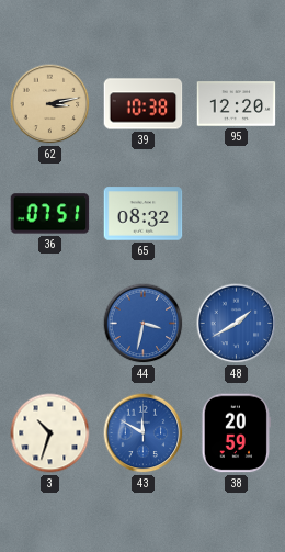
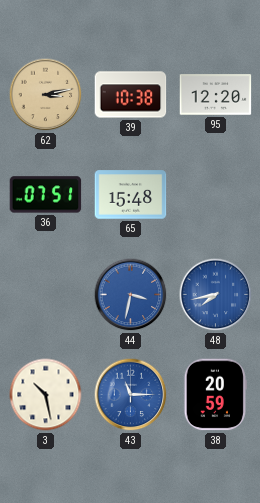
65: 08:32 -> 15:48 (131, 195)
48: 1:40 -> 7:43 (216, 295)
3: 10:33 -> 10:28 (46, 395)
43: 11:50 -> 11:15 (131, 395)
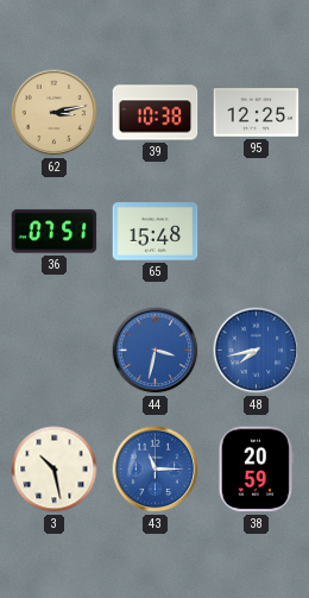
95: 12:20 -> 12:25 (257, 113)
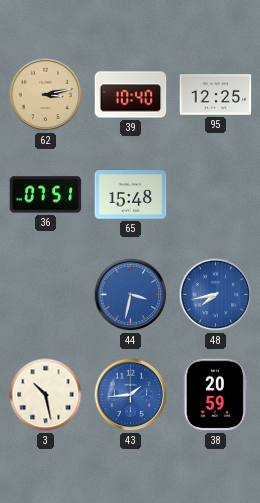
39: 10:38 -> 10:40 (131, 95)
43: 11:15 -> 1:44 (131, 395)
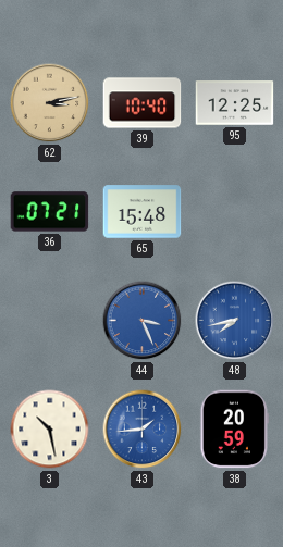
36: 07:51 -> 07:21 (50, 212)
44: 3:32 -> 3:26 (143, 321)
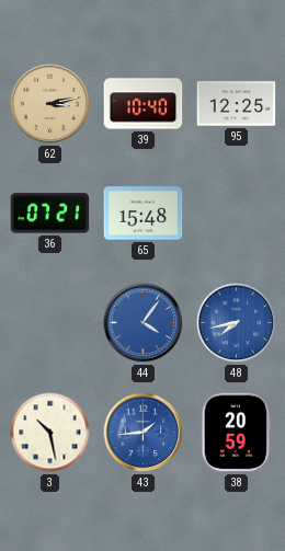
44: 3:26 -> 4:06 (144, 323)
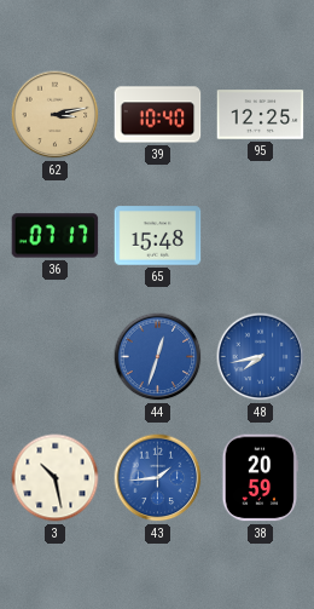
36: 07:21 -> 07:17 (56, 236)
44: 4:06 -> 12:33 (158, 357)
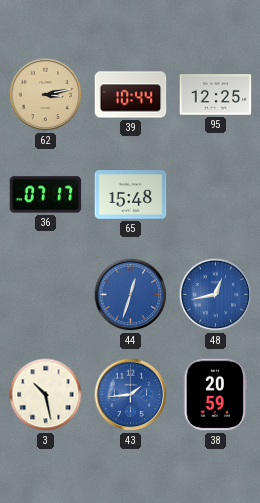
39: 10:40 -> 10:44 (131, 95)
48: 7:43 -> 12:43 (216, 295)
